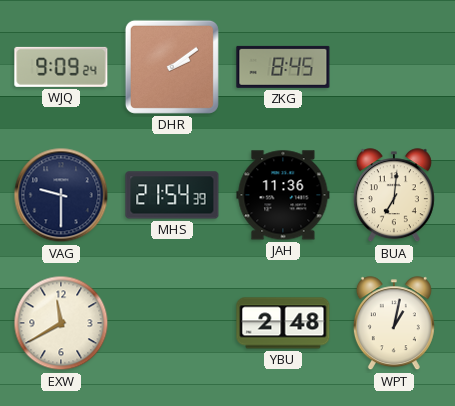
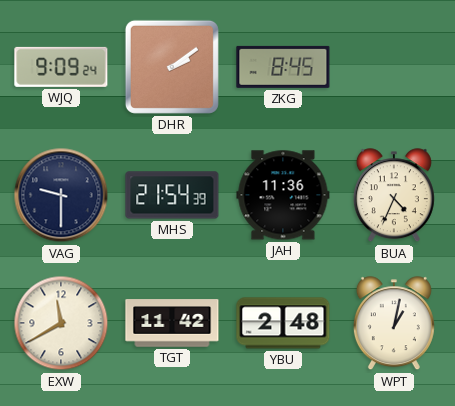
BUA: 7:01 -> 4:34 (394, 196)
TGT: none -> 11:42 (172, 323)
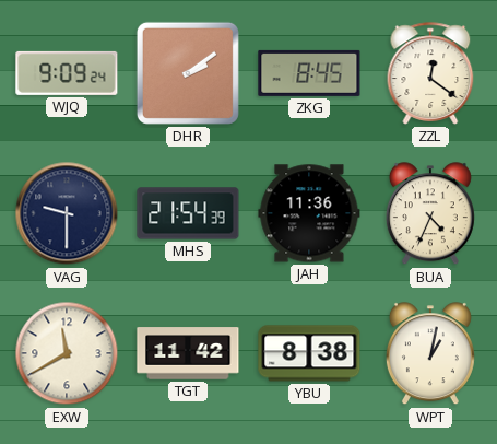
ZZL: none -> 12:21 (430, 73)
YBU: 2:48 -> 8:38 (309, 353)
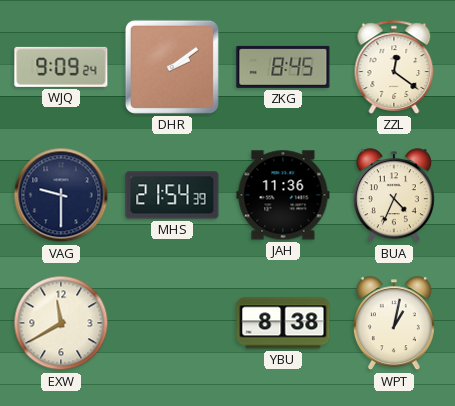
TGT: 11:42 -> none (188, 353)
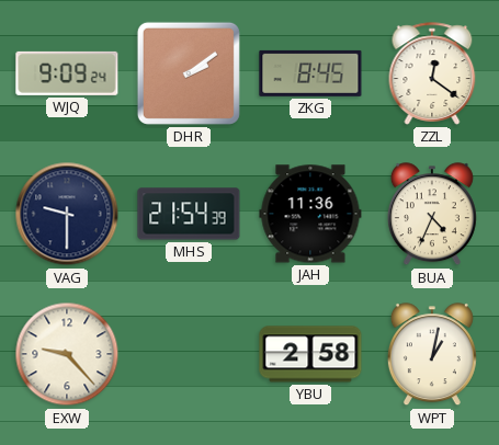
EXW: 11:40 -> 9:23 (67, 354)
YBU: 8:38 -> 2:58 (310, 354)
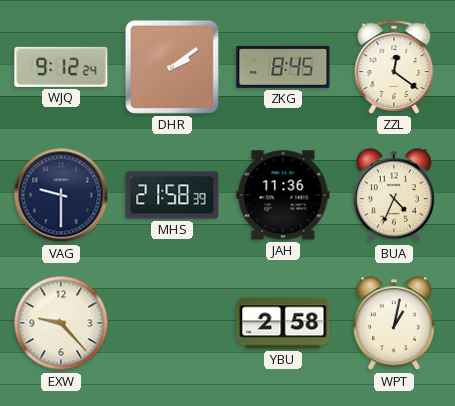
WJQ: 9:09 -> 9:12 (61, 67)
MHS: 21:54 -> 21:58 (172, 195)
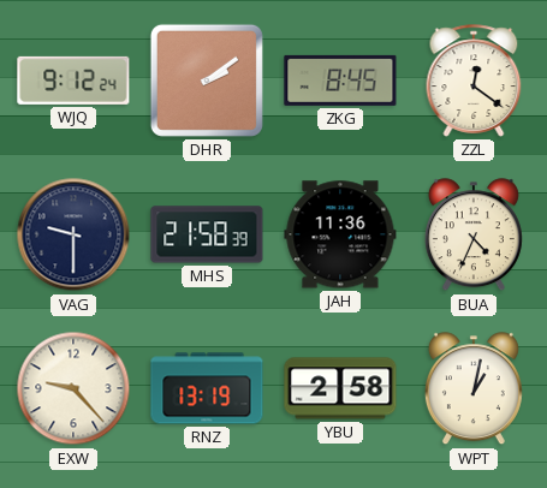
RNZ: none -> 13:19 (207, 388)
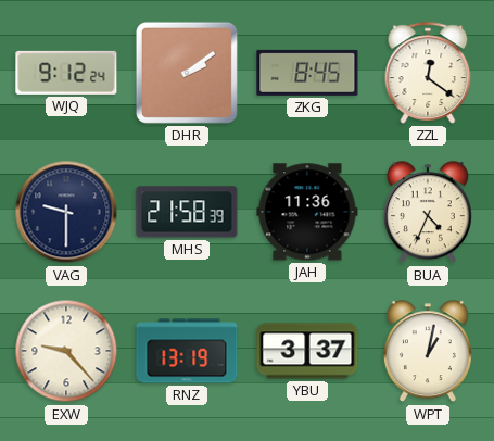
YBU: 2:58 -> 3:37 (307, 351)
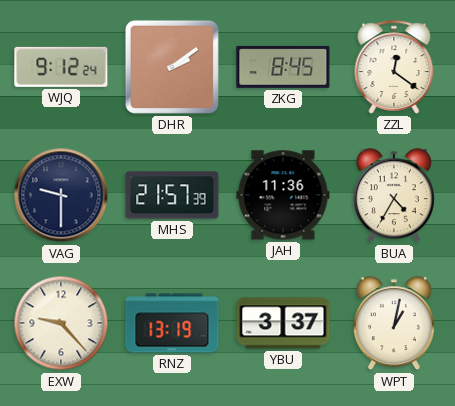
MHS: 21:58 -> 21:57 (172, 195)
BUA: 4:34 -> 4:35 (394, 196)
